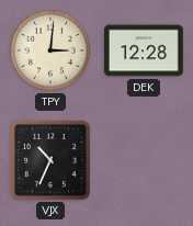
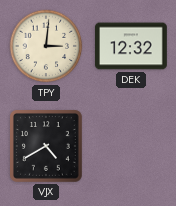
DEK: 12:28 -> 12:32 (132, 46)
VJX: 10:34 -> 4:40 (46, 146)
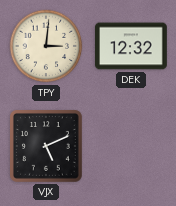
VJX: 4:40 -> 5:11 (46, 146)
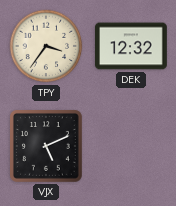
TPY: 3:01 -> 3:36 (46, 46)
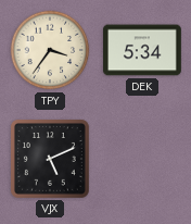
DEK: 12:32 -> 5:34 (143, 50)
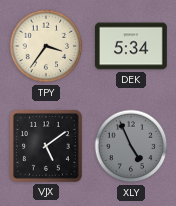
VJX: 5:11 -> 5:09 (46, 146)
XLY: none -> 4:56 (131, 146)
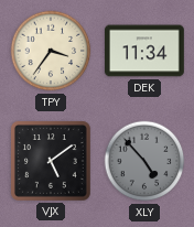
DEK: 5:34 -> 11:34 (145, 51)
XLY: 4:56 -> 4:53 (144, 161)
